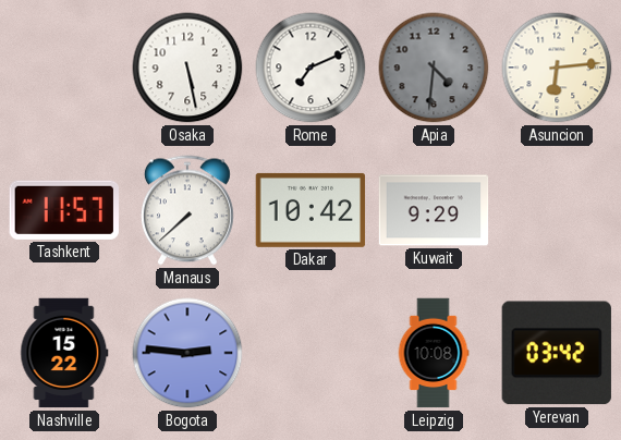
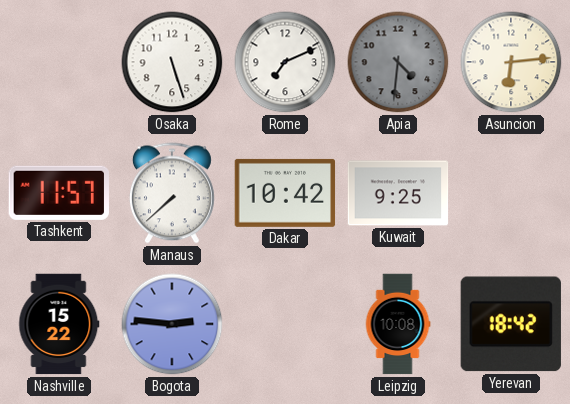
Osaka: 5:28 -> 5:27 (172, 62)
Kuwait: 9:29 -> 9:25 (398, 193)
Yerevan: 03:42 -> 18:42 (511, 324)
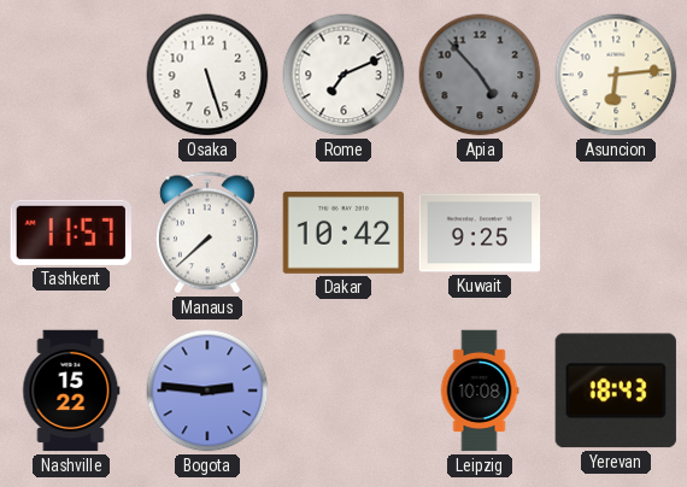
Apia: 4:31 -> 4:53 (480, 75)
Yerevan: 18:42 -> 18:43 (616, 391)
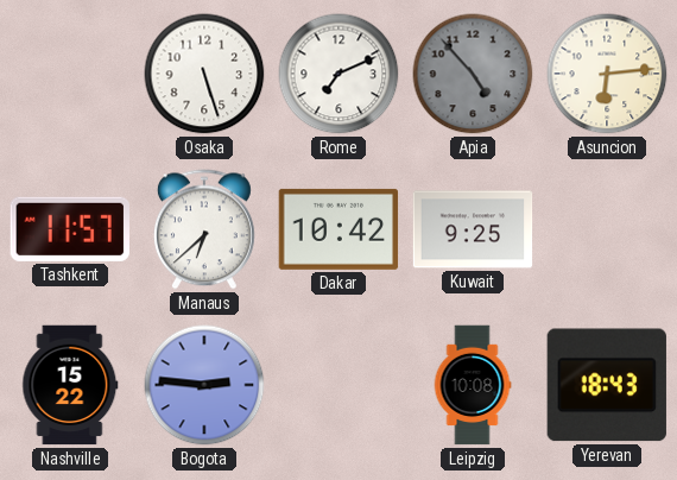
Manaus: 7:38 -> 6:38 (204, 229)
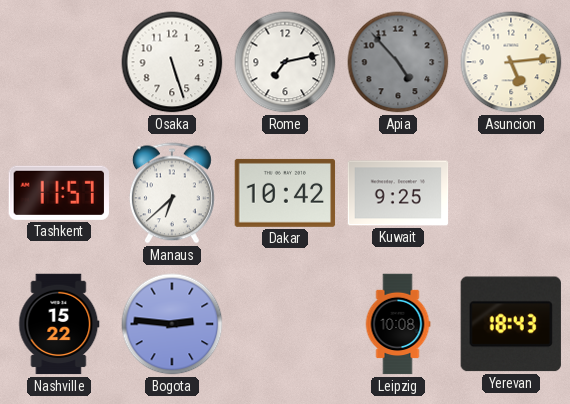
Rome: 7:11 -> 7:13 (285, 62)
Asuncion: 6:14 -> 5:14 (511, 62)
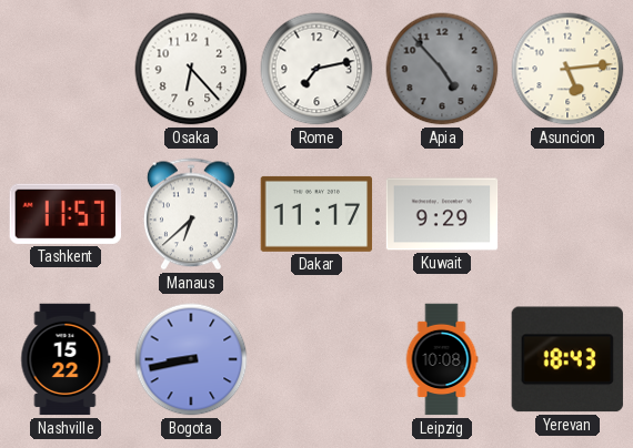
Osaka: 5:27 -> 6:23 (191, 69)
Dakar: 10:42 -> 11:17 (316, 214)
Kuwait: 9:25 -> 9:29 (442, 214)
Bogota: 2:46 -> 8:43 (191, 359)
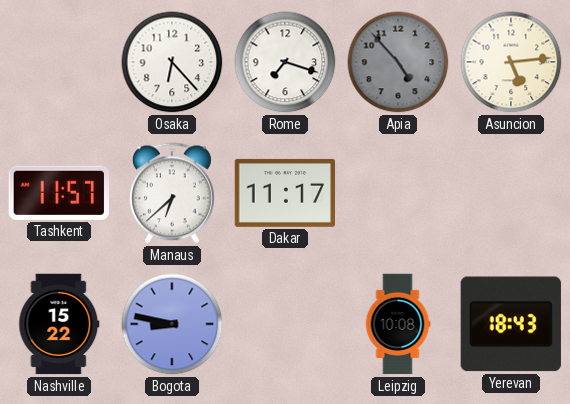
Rome: 7:13 -> 7:18 (285, 62)
Kuwait: 9:29 -> none (442, 214)
Bogota: 8:43 -> 8:47 (172, 324)
